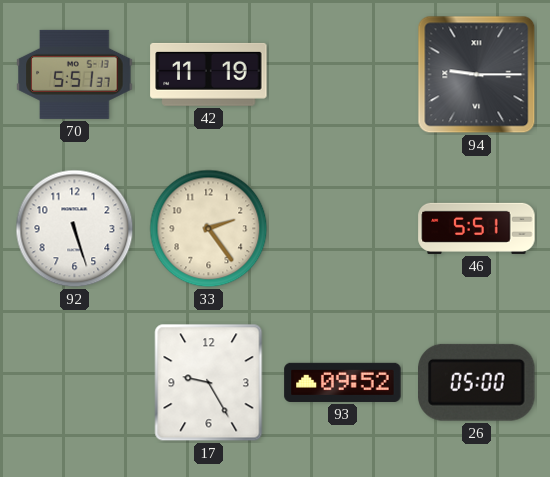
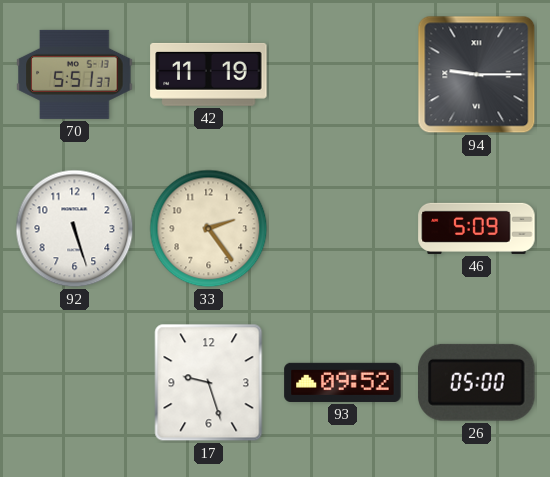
46: 5:51 -> 5:09 (477, 228)
17: 9:25 -> 9:27 (209, 383)
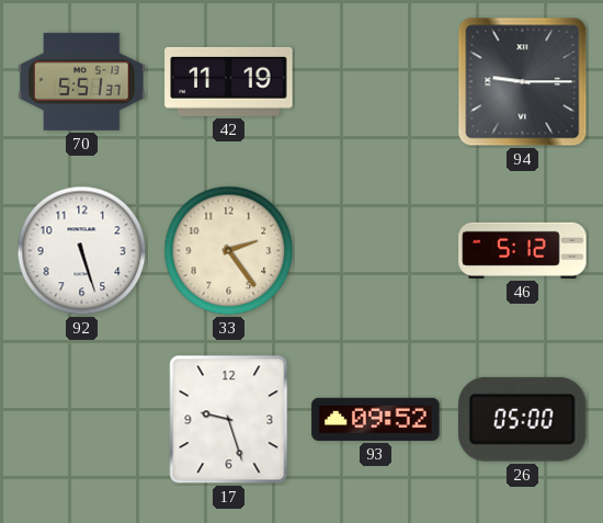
46: 5:09 -> 5:12 (523, 250)
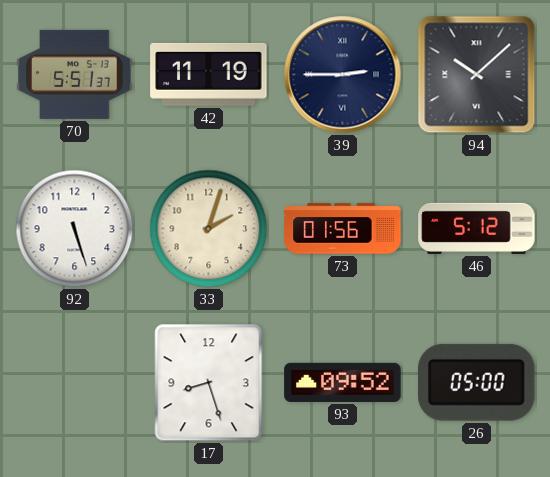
39: none -> 2:45 (343, 75)
94: 9:15 -> 10:08 (477, 75)
33: 2:24 -> 2:03 (209, 229)
73: none -> 01:56 (343, 229)
17: 9:27 -> 8:27 (209, 383)
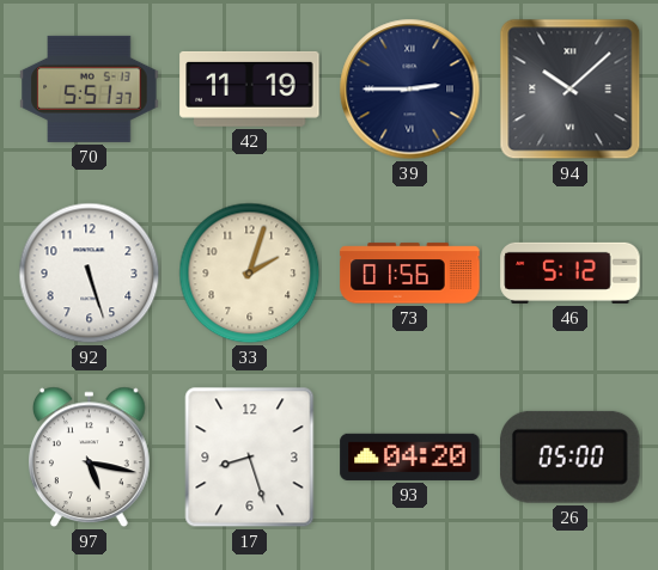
97: none -> 5:17 (90, 458)
93: 09:52 -> 04:20 (410, 456)
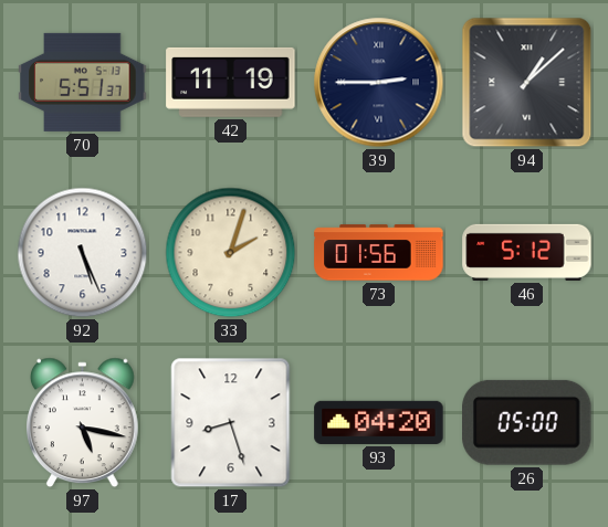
94: 10:08 -> 1:08 (527, 83)
92: 5:27 -> 5:26 (83, 253)
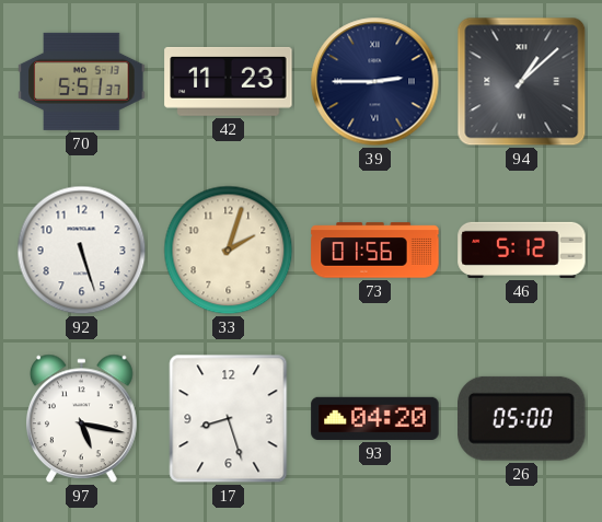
42: 11:19 -> 11:23 (229, 81)
92: 5:26 -> 5:27 (82, 251)
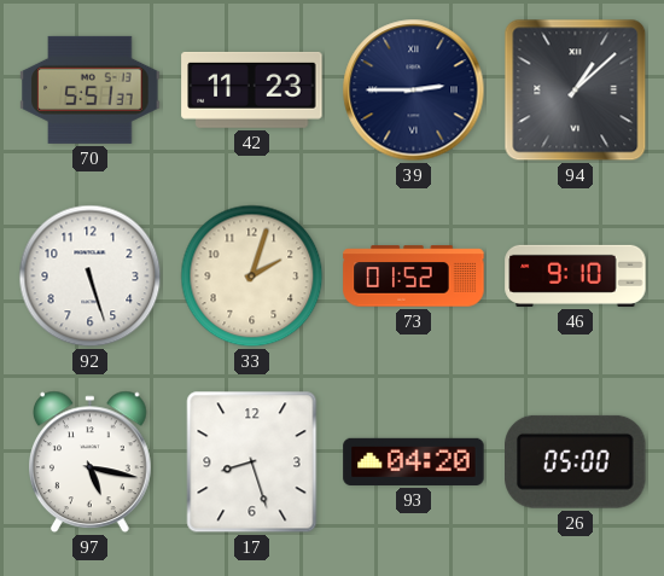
73: 01:56 -> 01:52 (414, 277)
46: 5:12 -> 9:10 (576, 275)
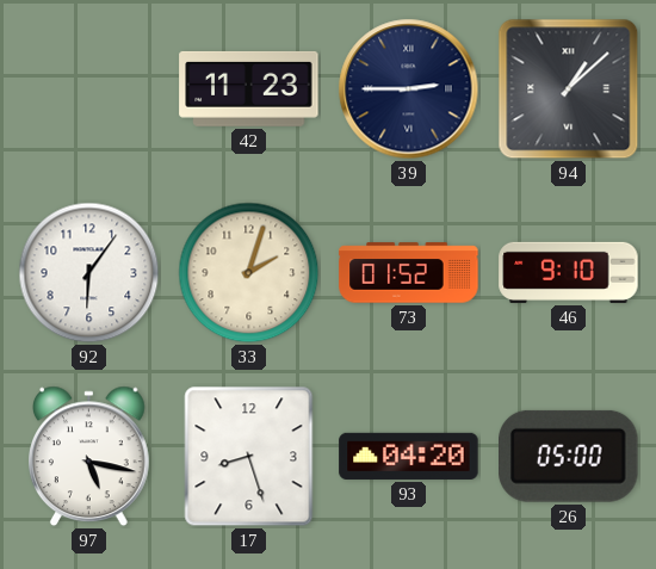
70: 5:51 -> none (91, 89)
92: 5:27 -> 6:06 (89, 273)
